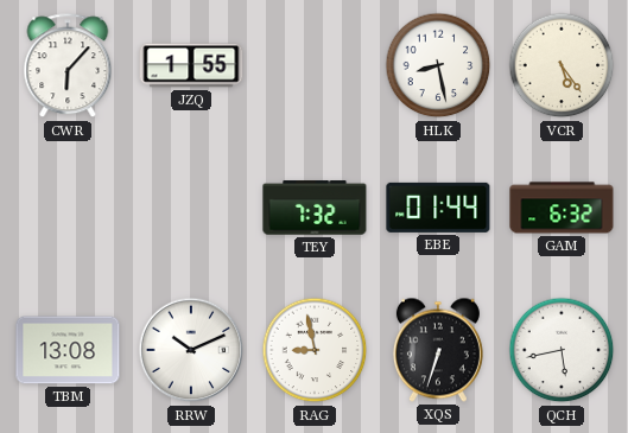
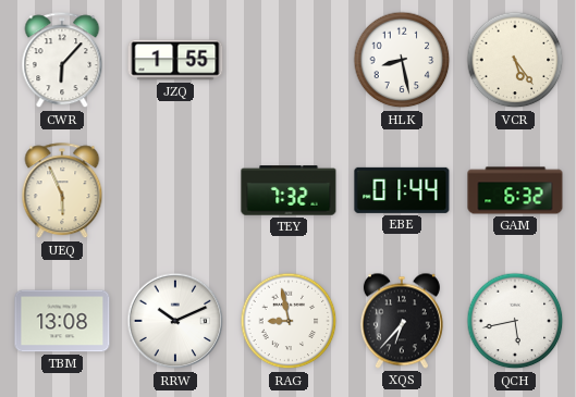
UEQ: none -> 5:56 (62, 191)
XQS: 6:33 -> 6:37 (402, 321)
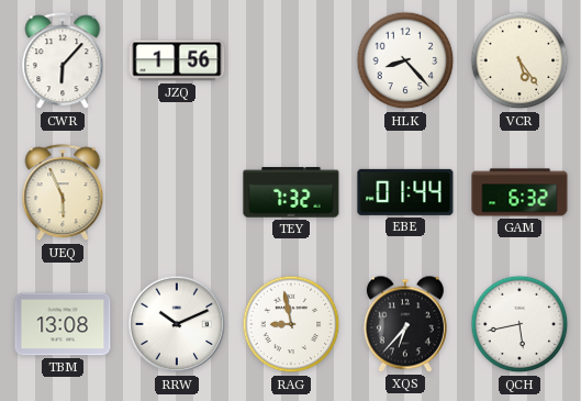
JZQ: 1:55 -> 1:56 (177, 60)
HLK: 8:28 -> 8:23 (405, 60)
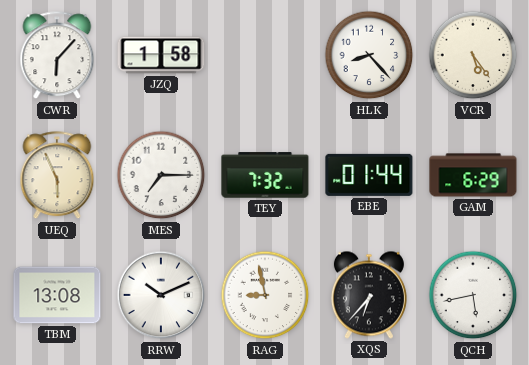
JZQ: 1:56 -> 1:58 (161, 55)
MES: none -> 7:15 (161, 175)
GAM: 6:32 -> 6:29 (473, 175)
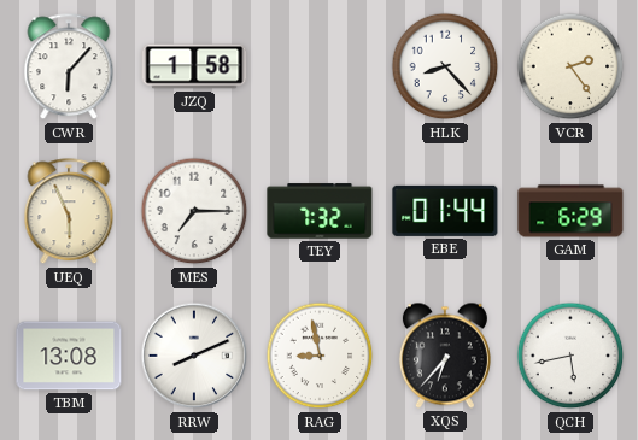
VCR: 5:24 -> 2:24 (570, 66)
RRW: 10:11 -> 8:11 (194, 356)
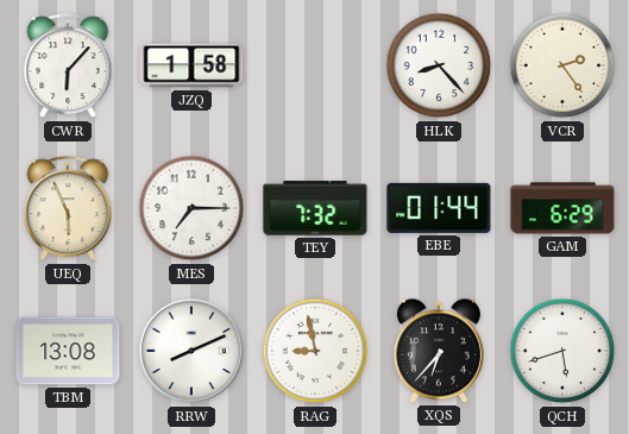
QCH: 5:43 -> 5:42 (562, 351)
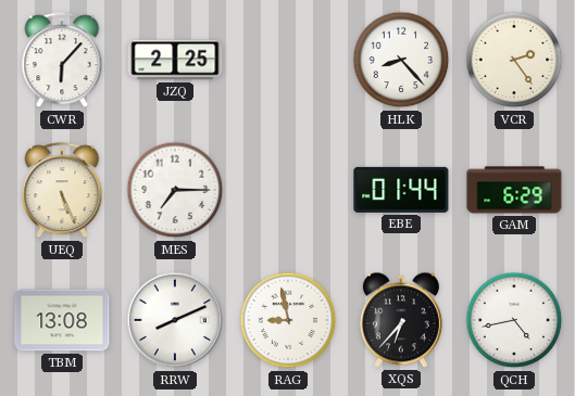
JZQ: 1:58 -> 2:25 (175, 60)
UEQ: 5:56 -> 5:26 (62, 191)
TEY: 7:32 -> none (315, 208)
QCH: 5:42 -> 4:43 (514, 320)
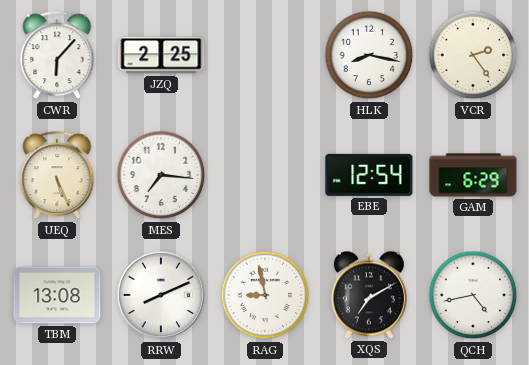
HLK: 8:23 -> 8:17 (369, 55)
MES: 7:15 -> 7:16 (161, 175)
EBE: 01:44 -> 12:54 (369, 175)
XQS: 6:37 -> 7:10 (369, 295)
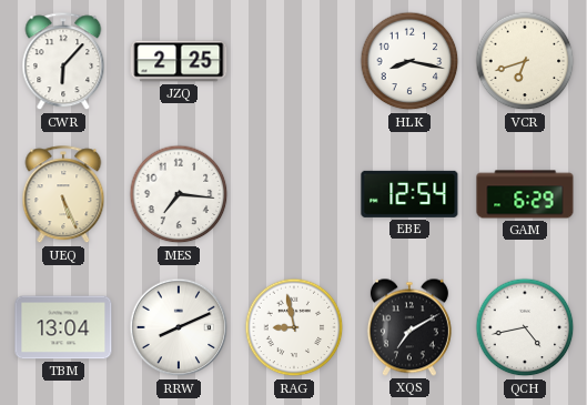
VCR: 2:24 -> 6:42 (525, 61)
TBM: 13:08 -> 13:04 (63, 327)
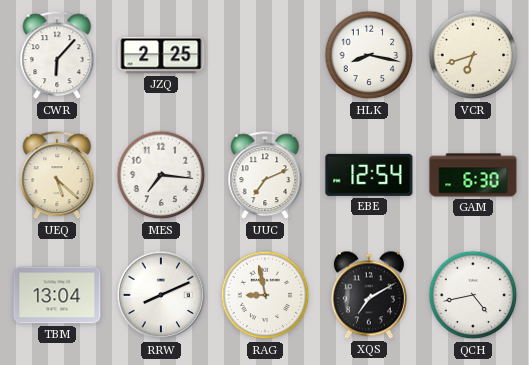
UEQ: 5:26 -> 5:22 (57, 176)
UUC: none -> 7:11 (265, 176)
GAM: 6:29 -> 6:30 (473, 175)
